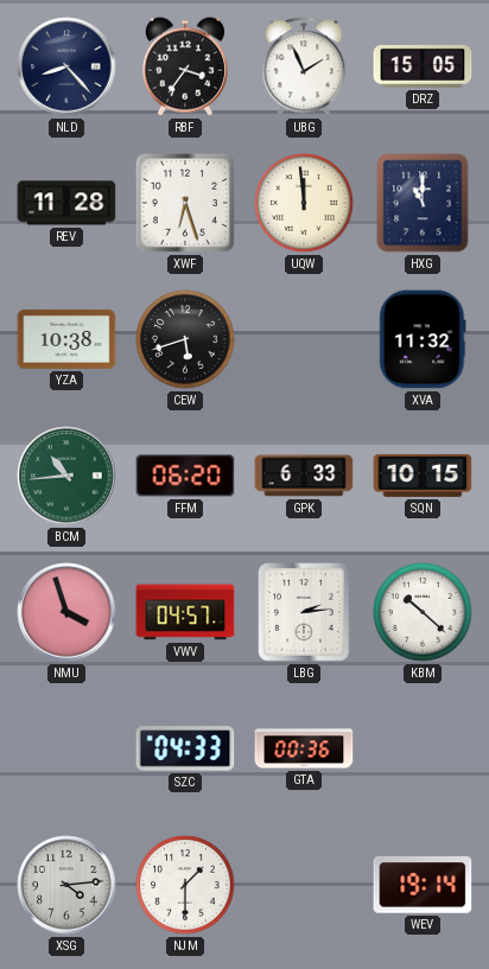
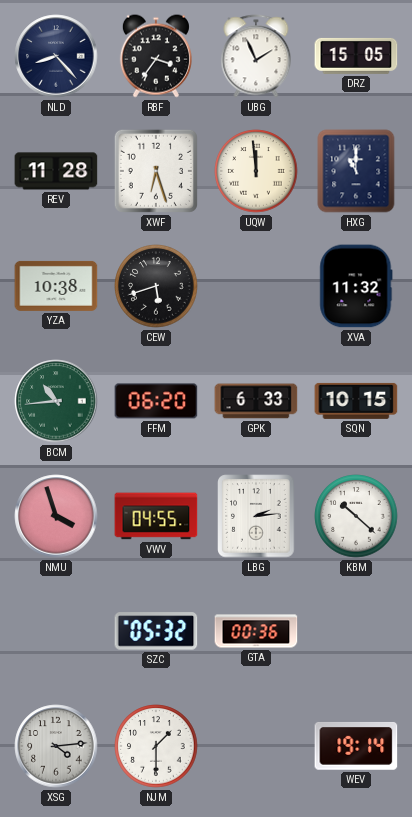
VWV: 04:57 -> 04:55 (156, 516)
SZC: 04:33 -> 05:32 (156, 631)
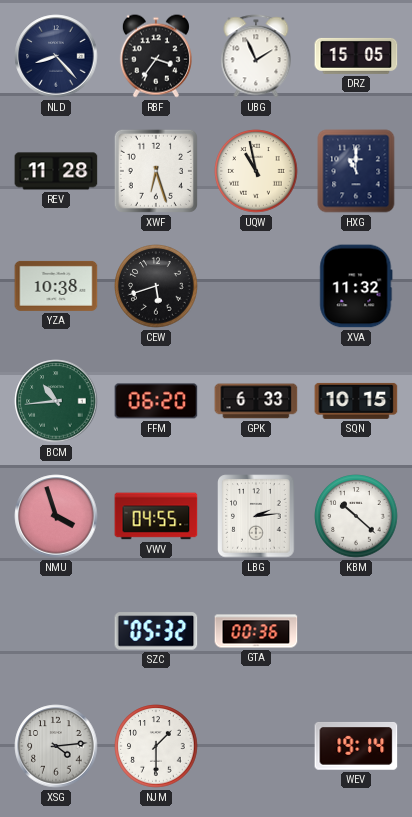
UQW: 11:59 -> 10:58 (256, 171)
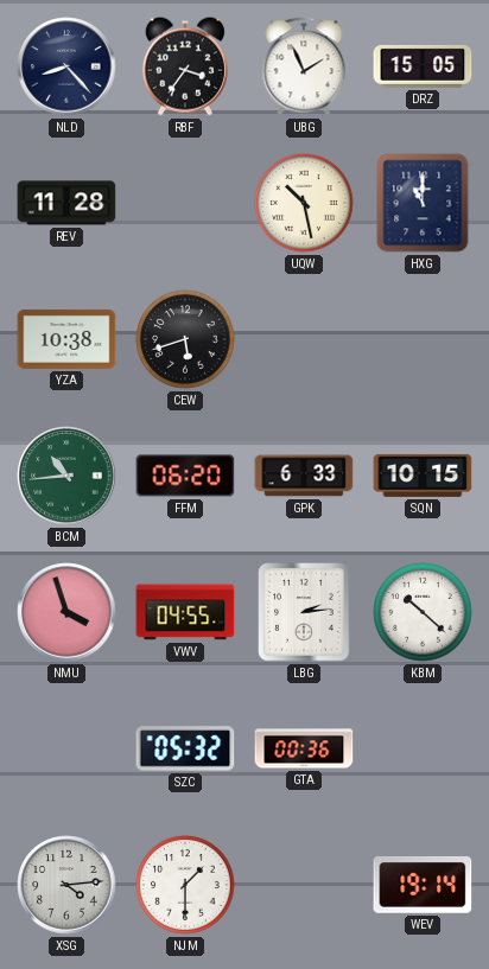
XWF: 6:27 -> none (156, 171)
UQW: 10:58 -> 10:28 (304, 203)
XVA: 11:32 -> none (356, 286)
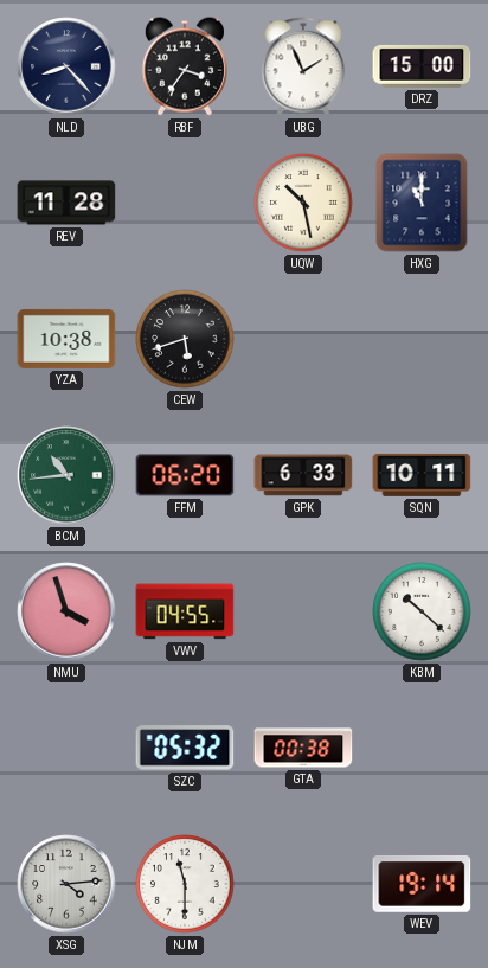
DRZ: 15:05 -> 15:00 (422, 66)
SQN: 10:15 -> 10:11 (422, 475)
LBG: 2:14 -> none (304, 612)
GTA: 00:36 -> 00:38 (303, 748)
NJM: 1:30 -> 11:30 (185, 884)
